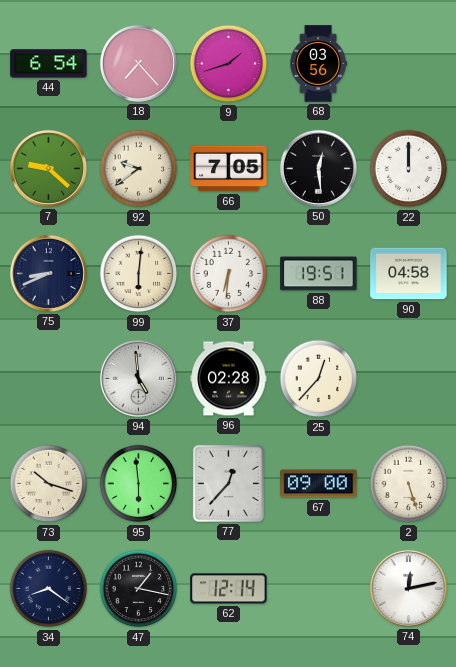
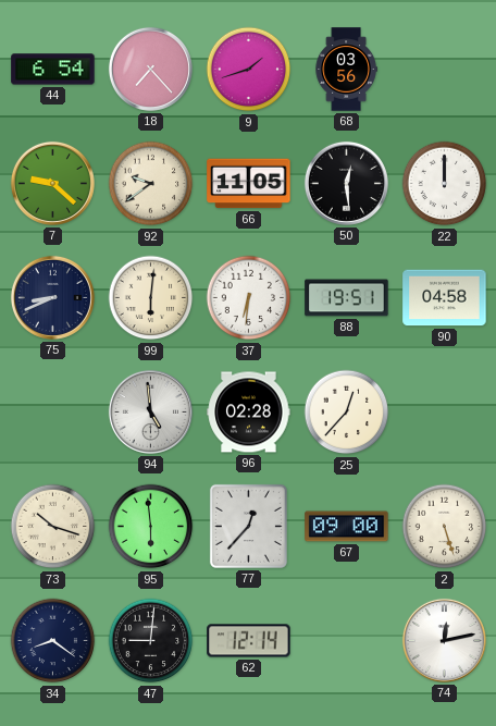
66: 7:05 -> 11:05 (249, 184)
47: 1:17 -> 9:01 (151, 641)
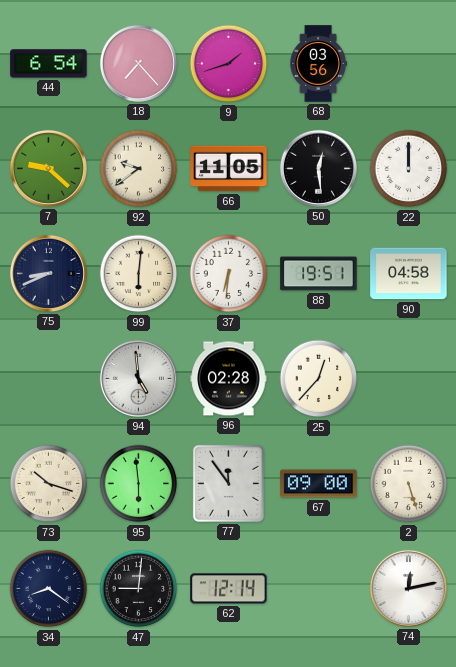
77: 12:37 -> 11:54 (228, 483)
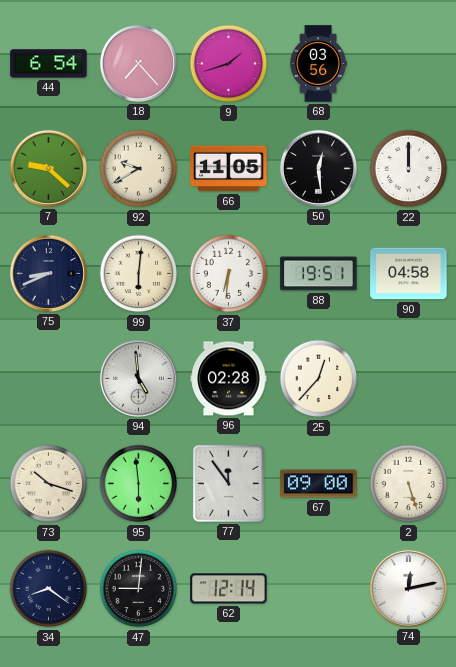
92: 9:39 -> 9:40 (139, 169)
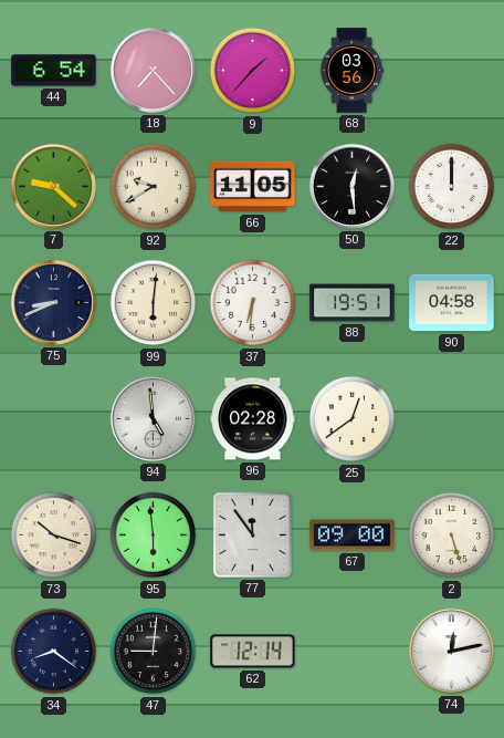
9: 1:42 -> 1:37 (253, 71)
25: 12:37 -> 12:39 (353, 419)
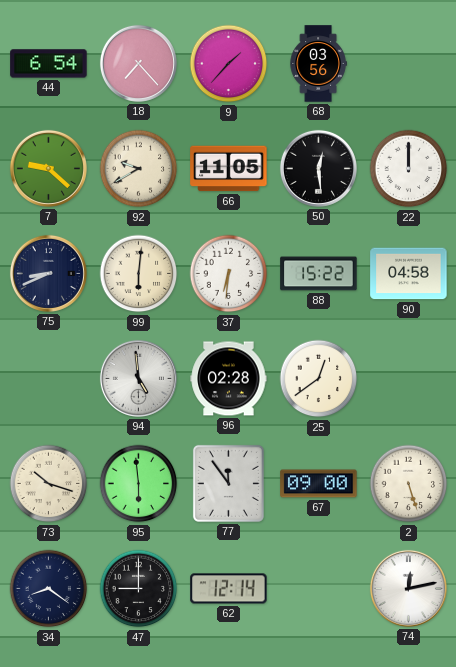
88: 19:51 -> 15:22 (319, 274)
47: 9:01 -> 9:00 (139, 589)
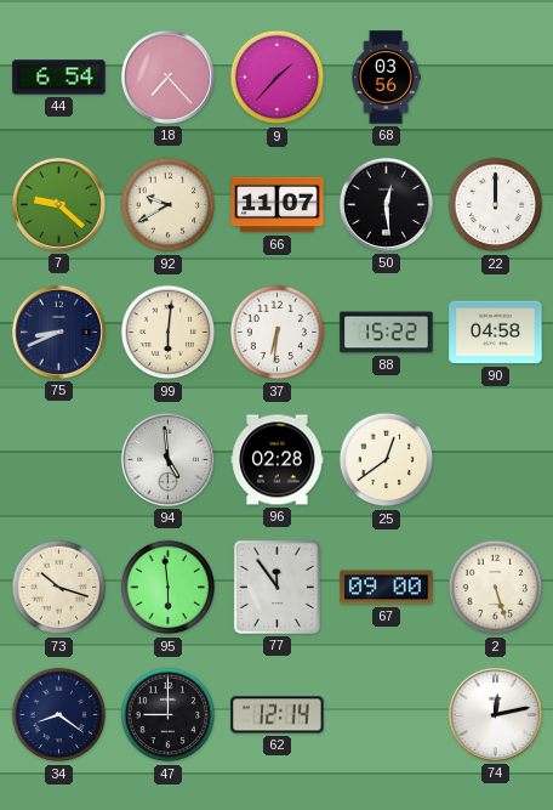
66: 11:05 -> 11:07 (278, 205)
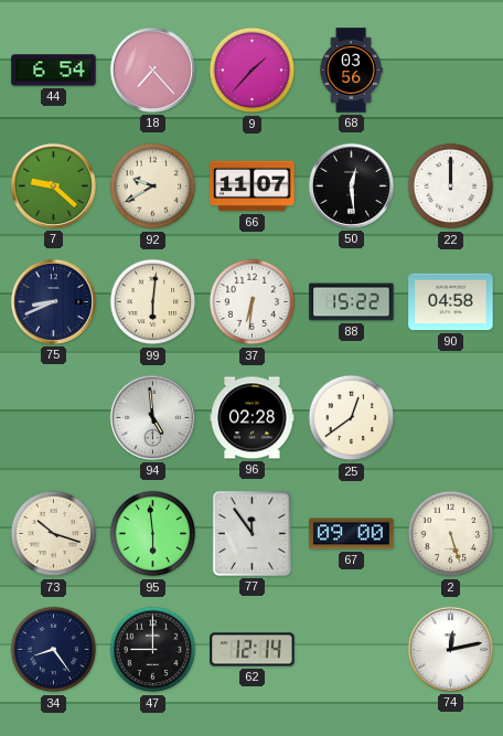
34: 8:21 -> 8:24 (54, 650)
